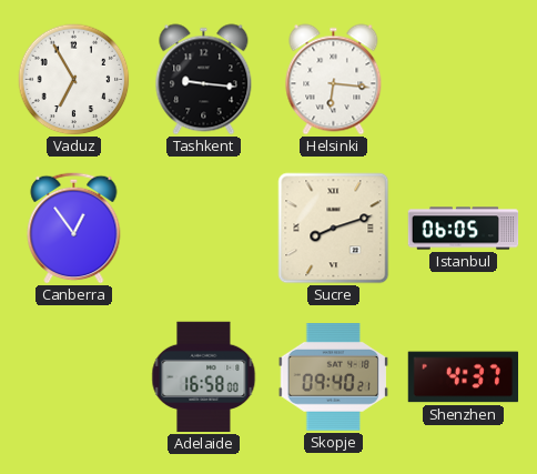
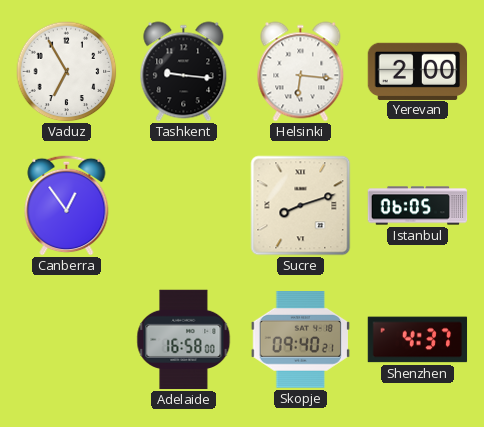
Yerevan: none -> 2:00 (418, 71)
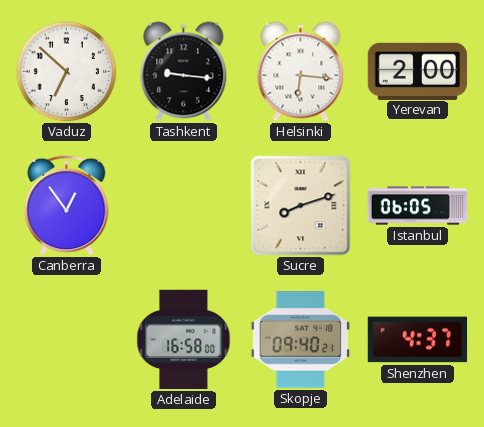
Vaduz: 6:55 -> 6:52 (67, 72)
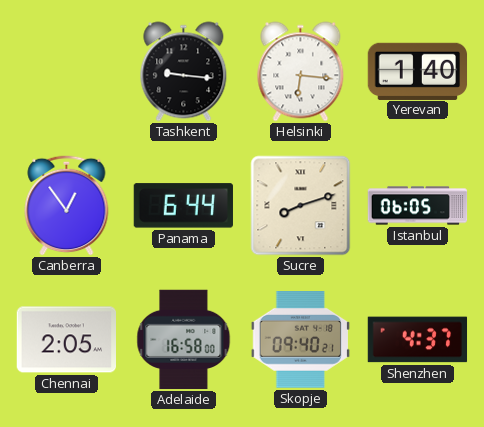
Vaduz: 6:52 -> none (67, 72)
Yerevan: 2:00 -> 1:40 (418, 71)
Panama: none -> 6:44 (183, 206)
Chennai: none -> 2:05 (66, 340)
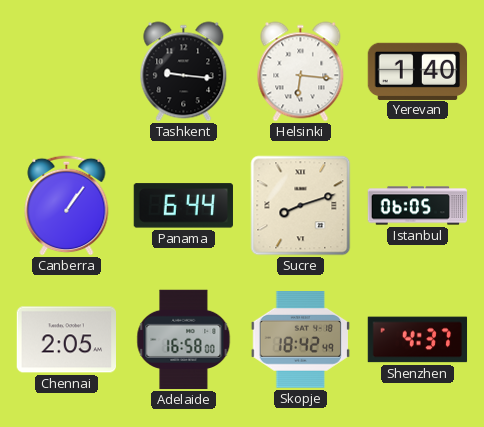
Canberra: 12:54 -> 1:06 (67, 205)
Skopje: 09:40 -> 18:42 (300, 340)
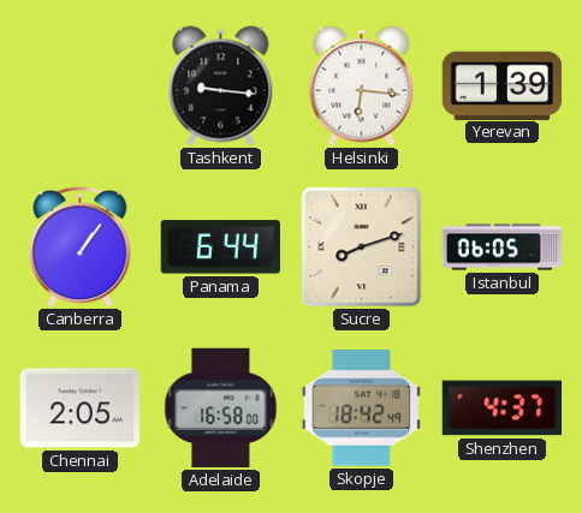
Yerevan: 1:40 -> 1:39 (503, 85)
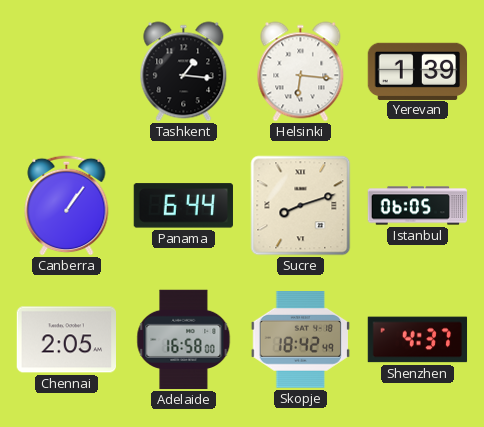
Tashkent: 9:16 -> 1:16 (184, 72)
